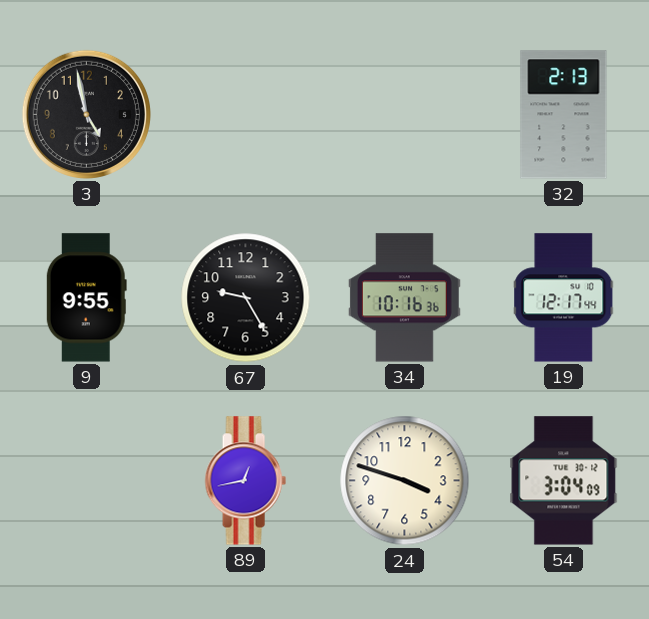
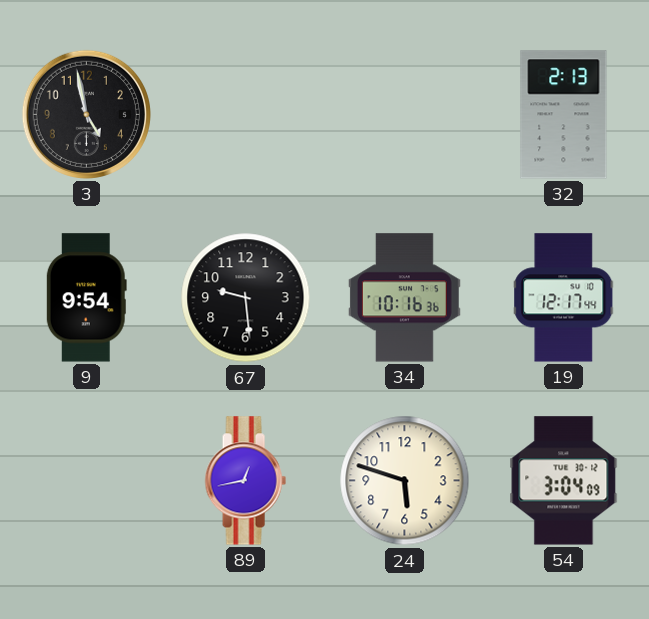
9: 9:55 -> 9:54 (86, 298)
67: 9:25 -> 9:29 (246, 298)
24: 3:48 -> 5:48 (405, 481)
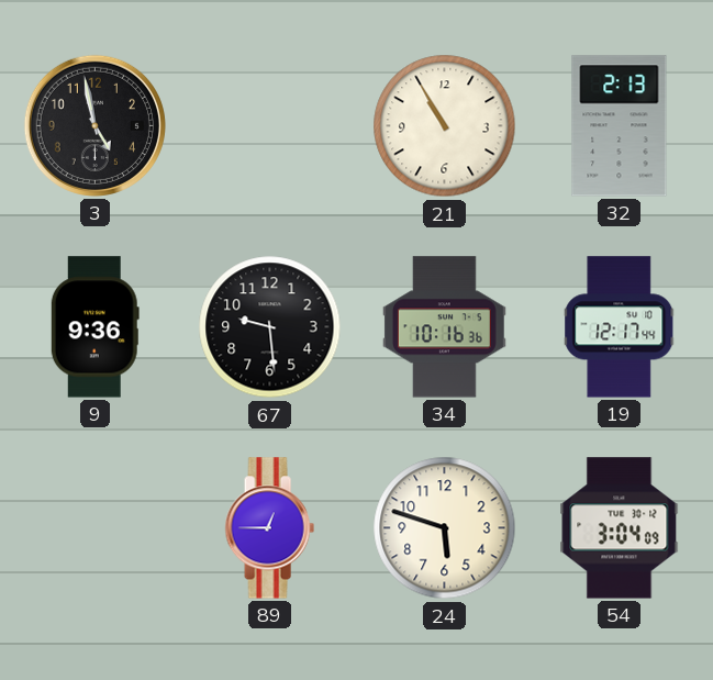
21: none -> 10:55 (445, 126)
9: 9:54 -> 9:36 (94, 327)
89: 12:43 -> 12:45 (269, 528)
